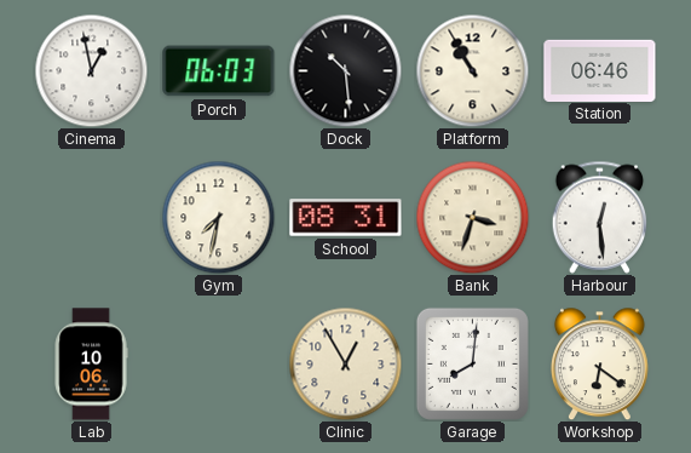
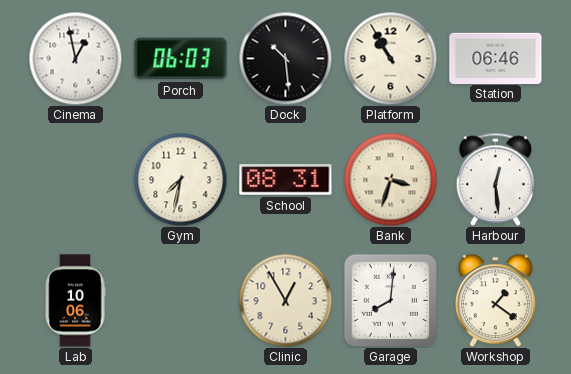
Workshop: 6:21 -> 1:21 (495, 300)
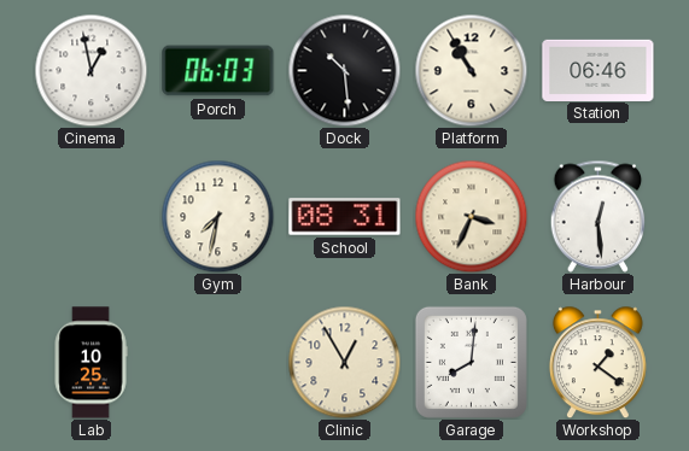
Bank: 3:33 -> 3:34 (471, 216)
Lab: 10:06 -> 10:25 (90, 363)
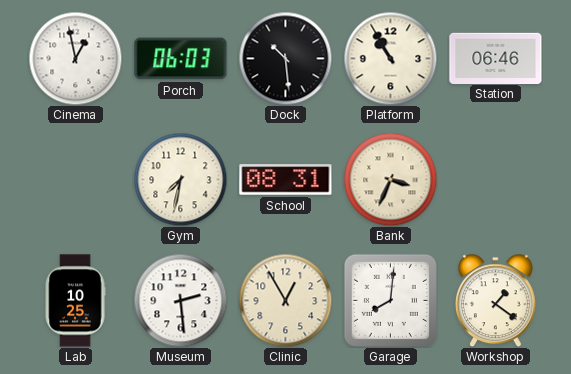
Harbour: 12:29 -> none (599, 216)
Museum: none -> 2:29 (180, 300)
